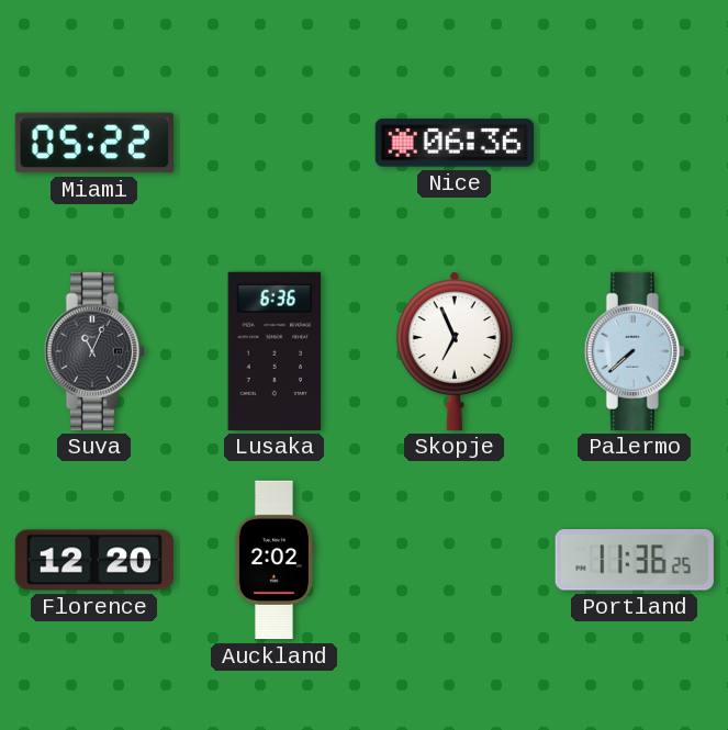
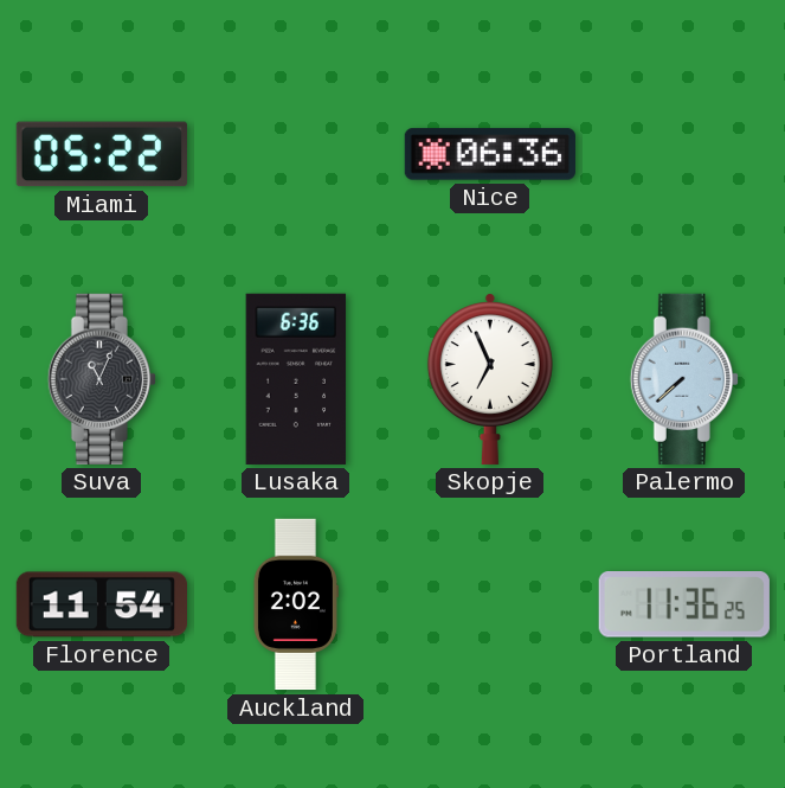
Florence: 12:20 -> 11:54 (101, 604)
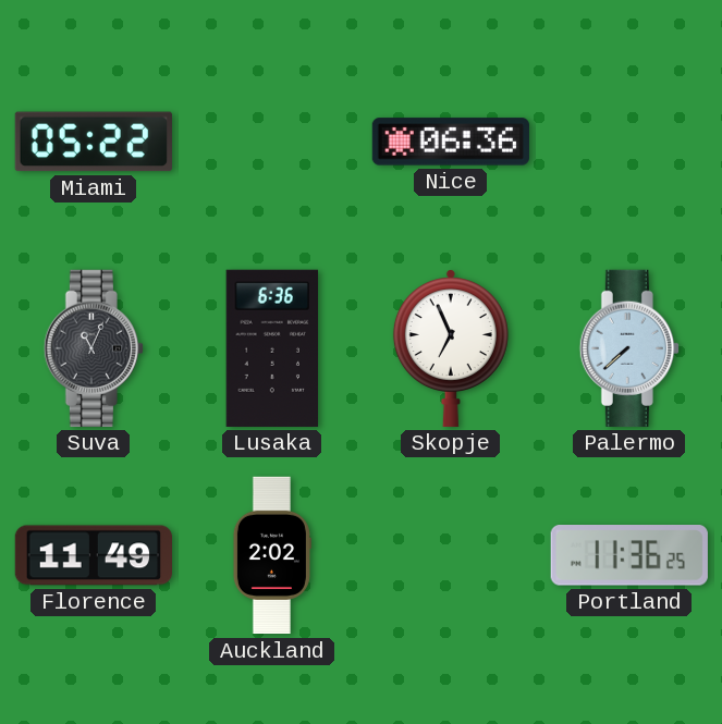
Florence: 11:54 -> 11:49 (93, 555)
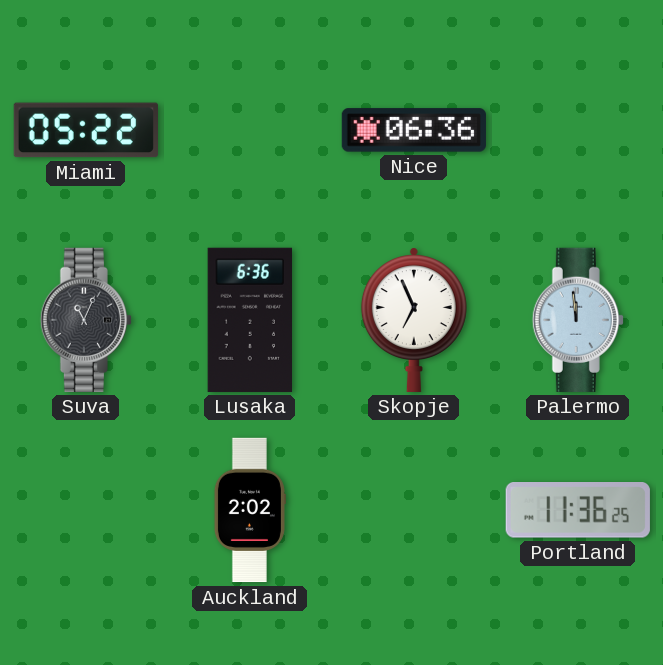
Palermo: 7:38 -> 11:59 (578, 320)
Florence: 11:49 -> none (93, 555)
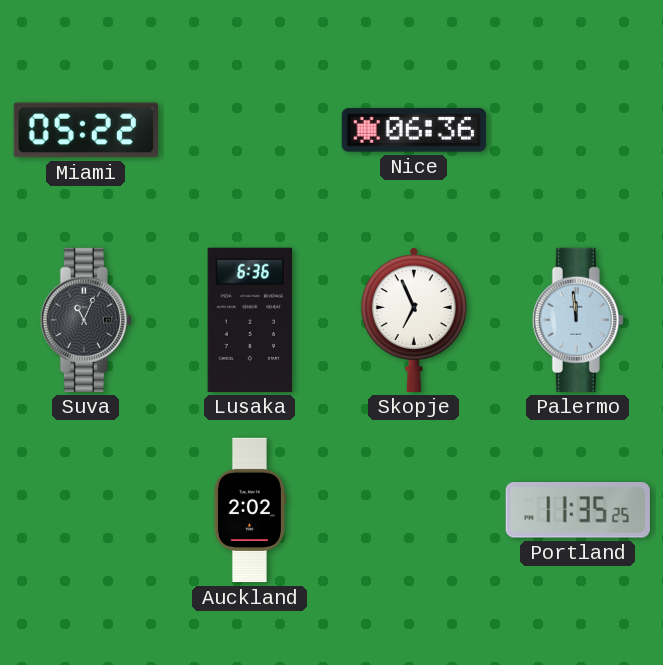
Portland: 11:36 -> 11:35 (578, 511)
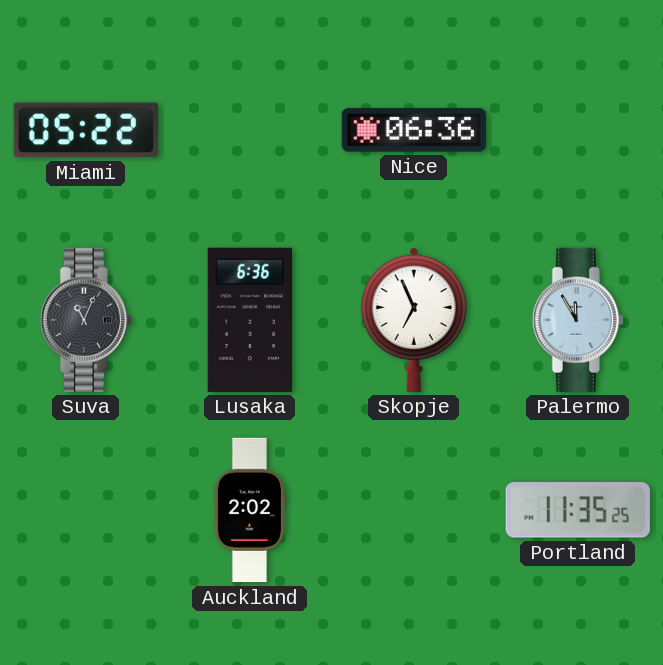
Palermo: 11:59 -> 11:55 (578, 320)
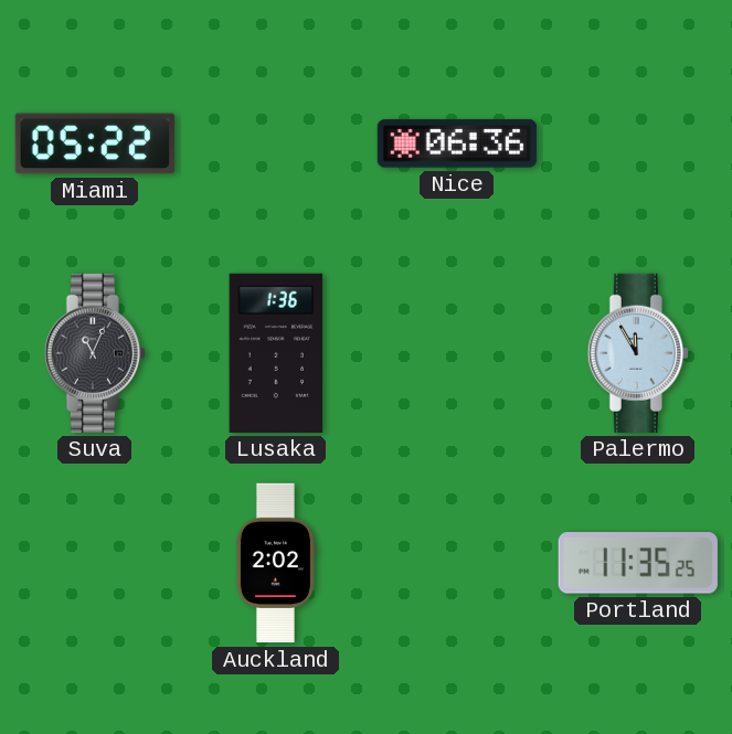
Lusaka: 6:36 -> 1:36 (276, 353)
Skopje: 6:56 -> none (414, 320)
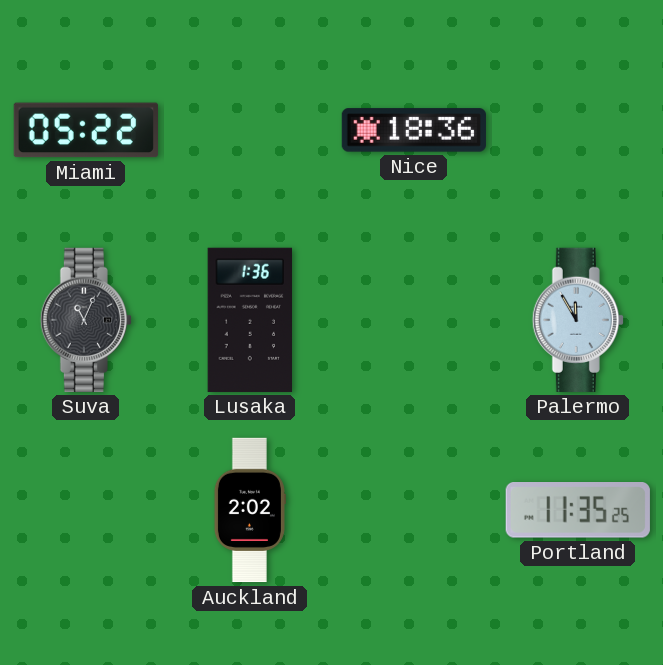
Nice: 06:36 -> 18:36 (414, 130)
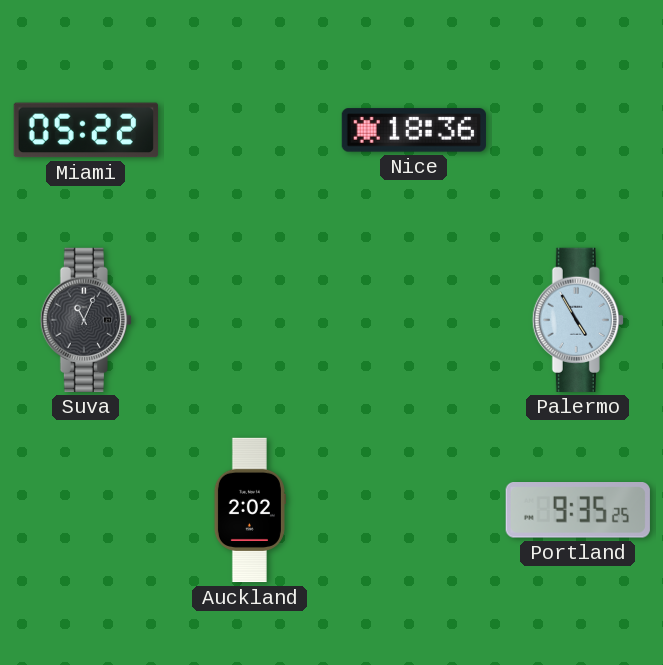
Lusaka: 1:36 -> none (250, 320)
Palermo: 11:55 -> 4:55 (578, 320)
Portland: 11:35 -> 9:35 (578, 511)
